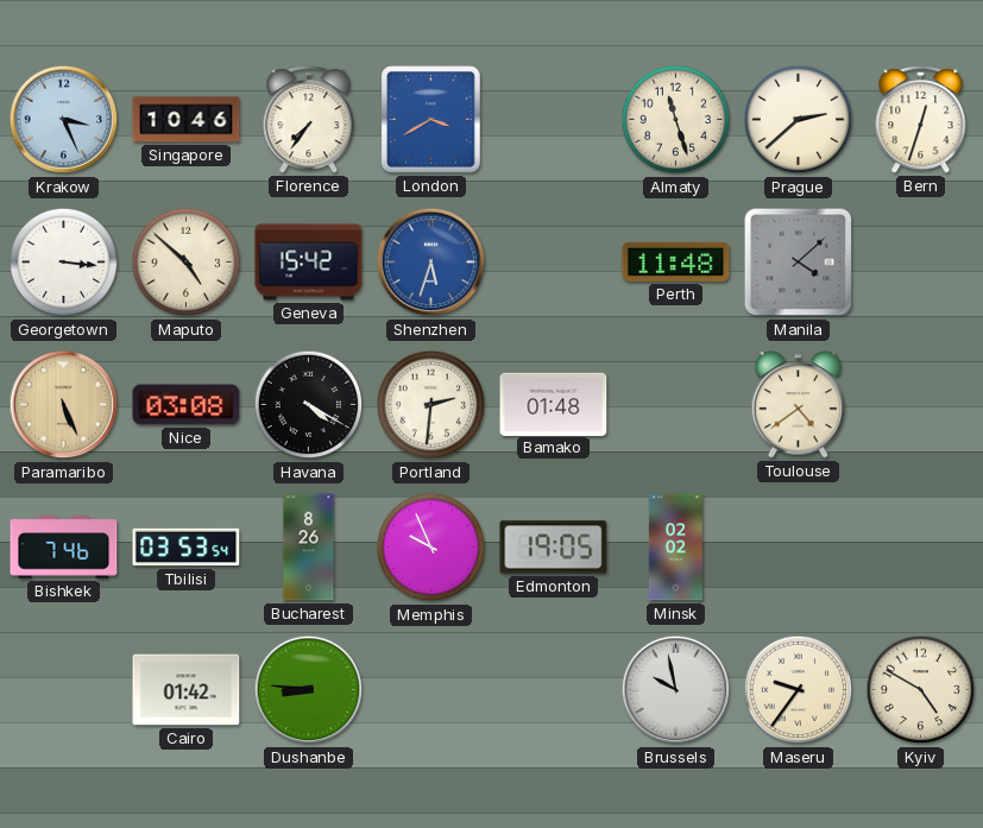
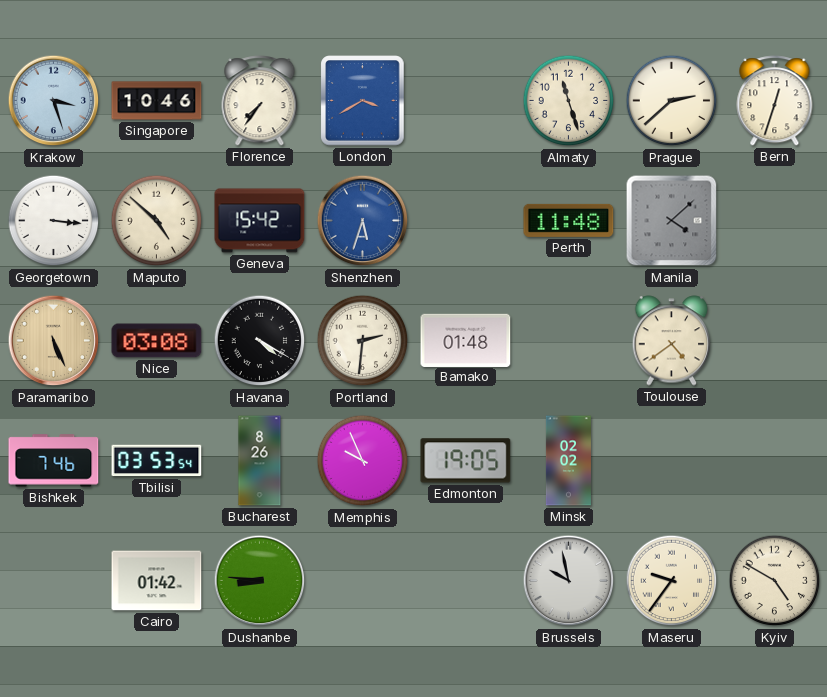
Krakow: 3:26 -> 3:27 (54, 101)
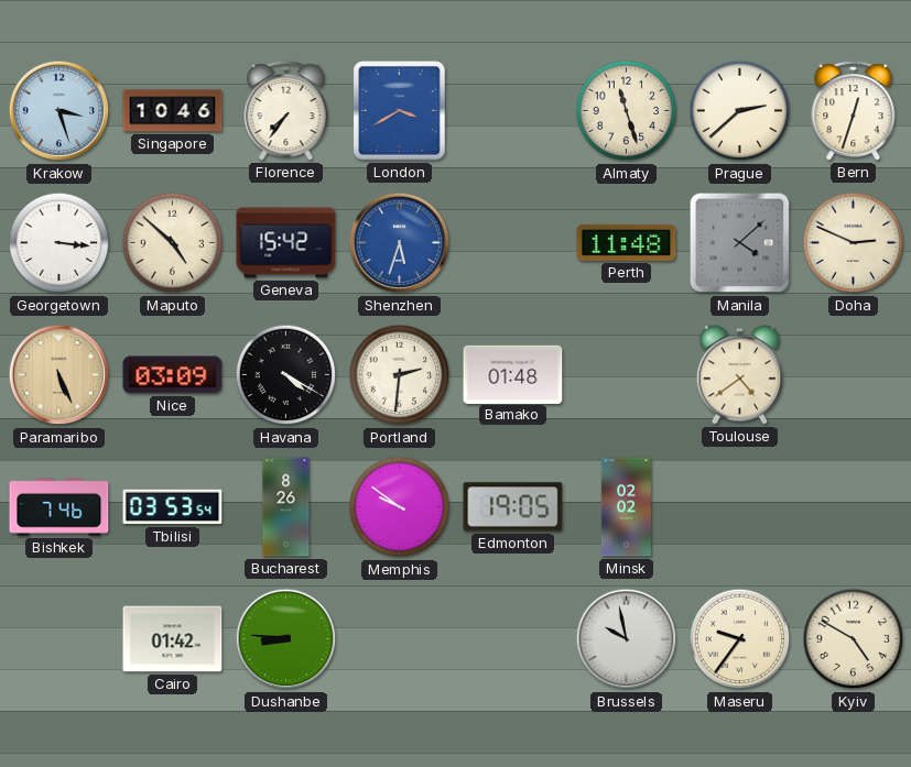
Doha: none -> 2:49 (854, 243)
Nice: 03:08 -> 03:09 (173, 375)
Memphis: 9:56 -> 9:51 (400, 507)
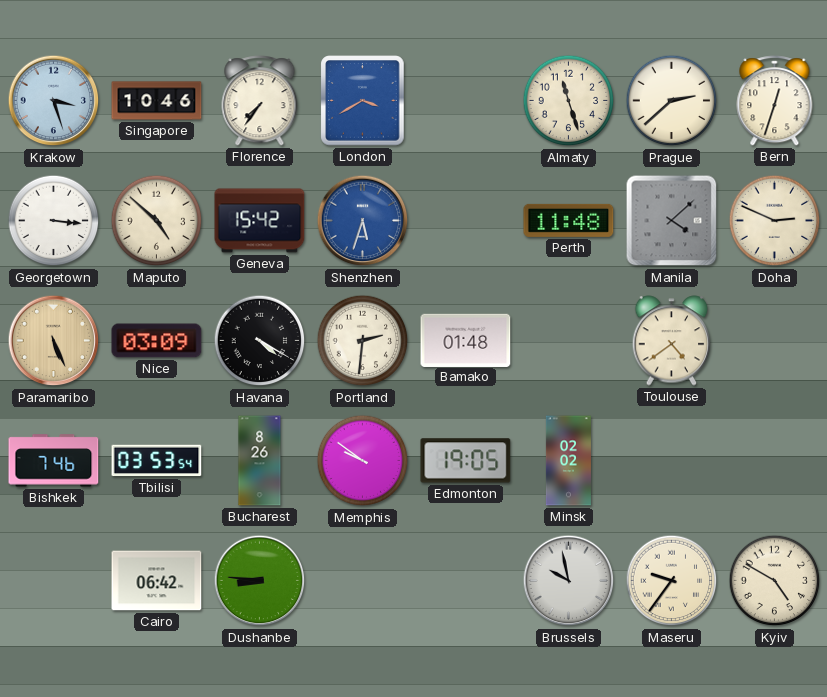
Cairo: 01:42 -> 06:42 (157, 581)
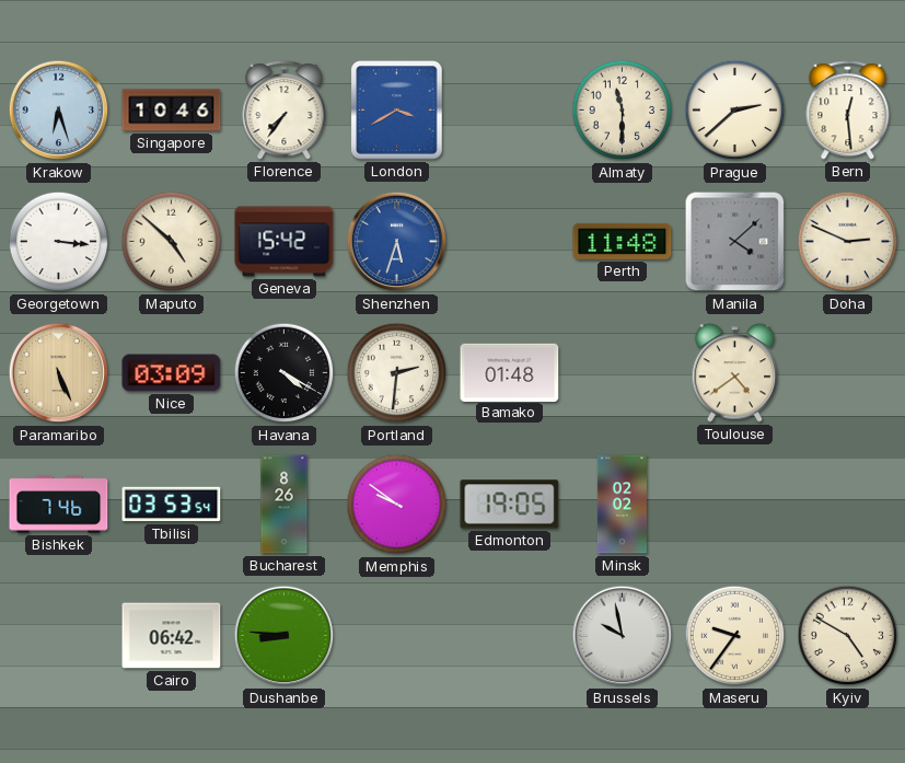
Krakow: 3:27 -> 6:27 (59, 111)
Almaty: 11:27 -> 11:30 (623, 111)
Bern: 12:33 -> 12:29 (848, 111)
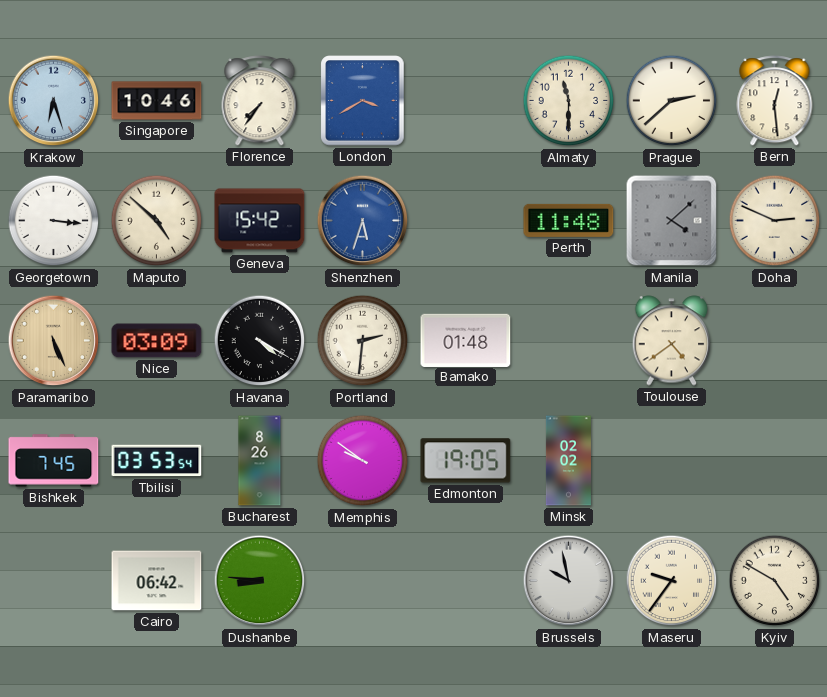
Bishkek: 7:46 -> 7:45 (54, 461)
